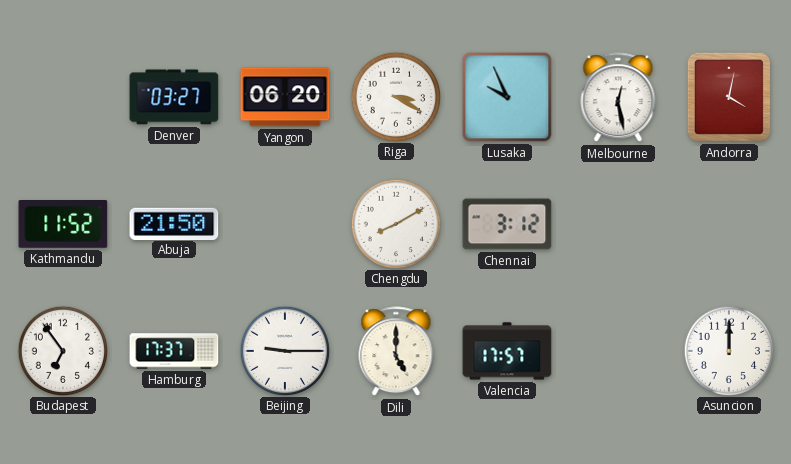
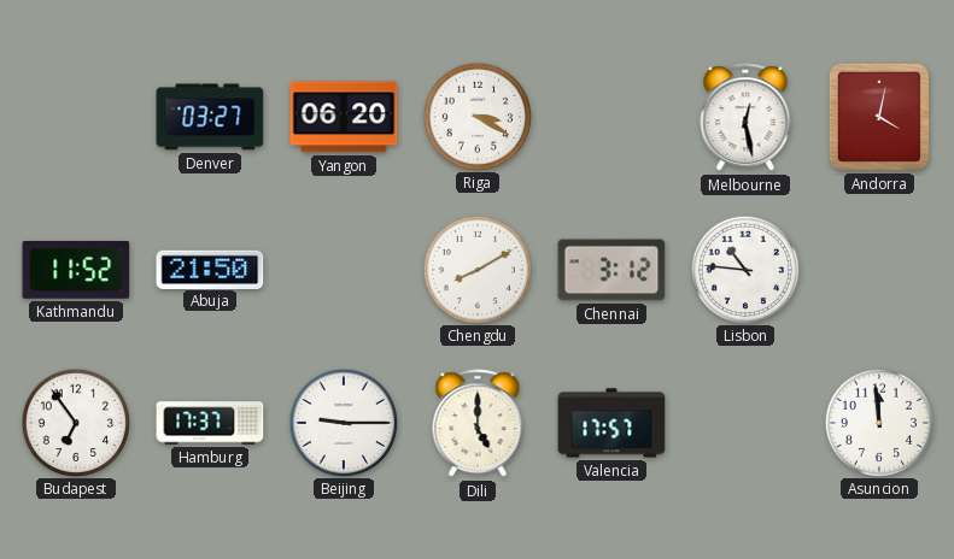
Lusaka: 9:56 -> none (507, 97)
Lisbon: none -> 10:46 (744, 269)
Asuncion: 12:00 -> 11:59 (878, 422)
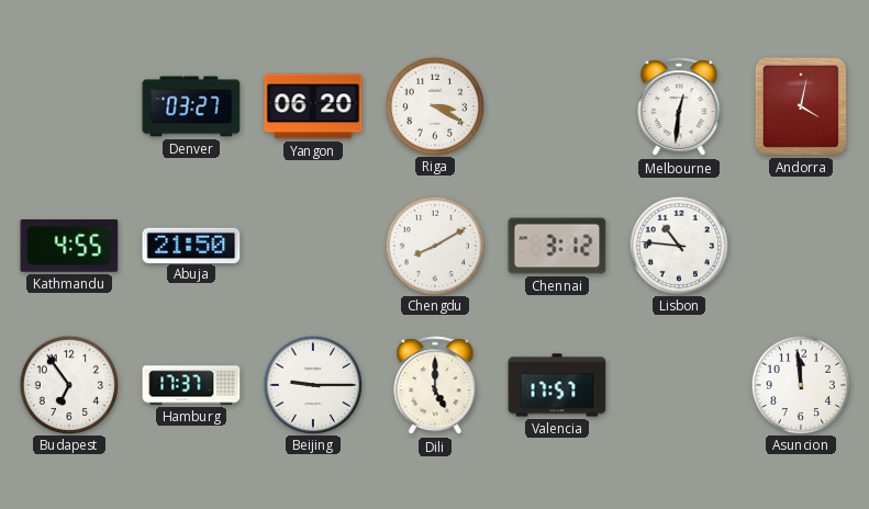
Melbourne: 12:28 -> 12:31 (679, 108)
Kathmandu: 11:52 -> 4:55 (69, 247)
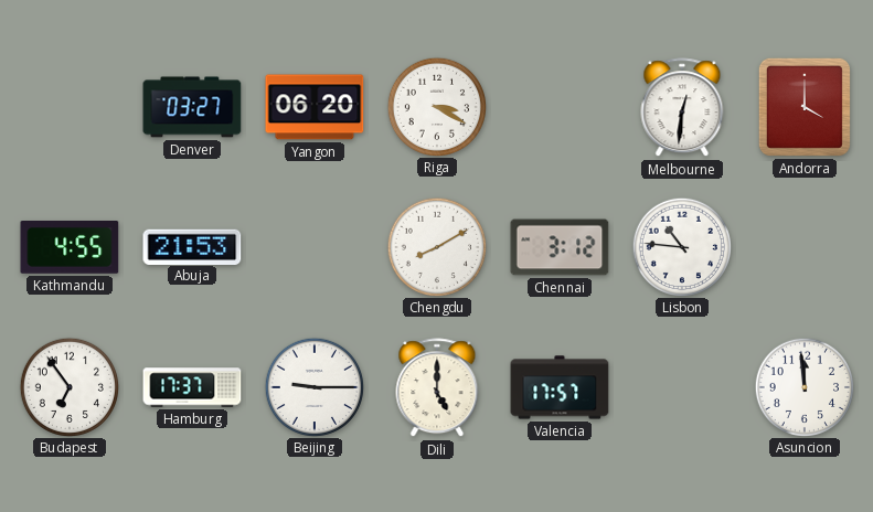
Andorra: 4:02 -> 4:00 (805, 107)
Abuja: 21:50 -> 21:53 (192, 246)
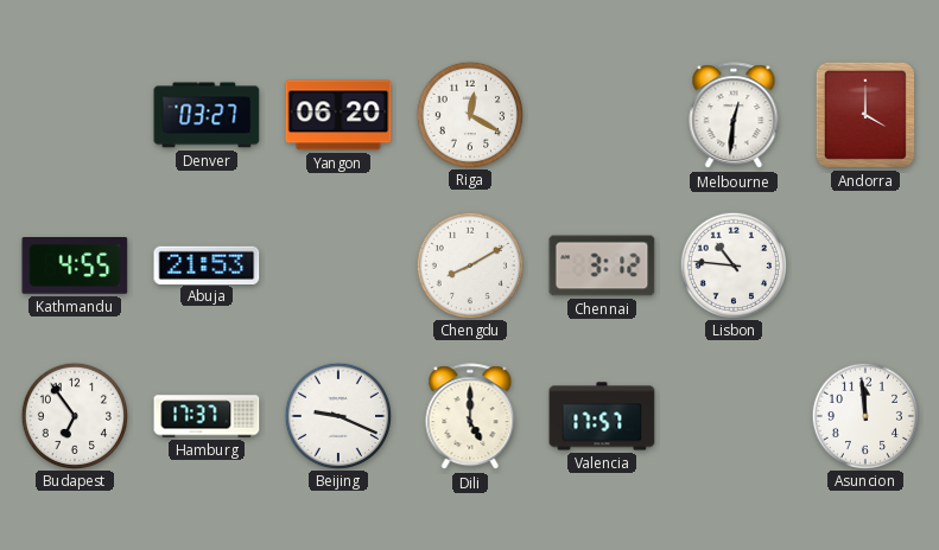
Riga: 3:20 -> 12:20 (469, 114)
Beijing: 9:15 -> 9:19 (337, 415)
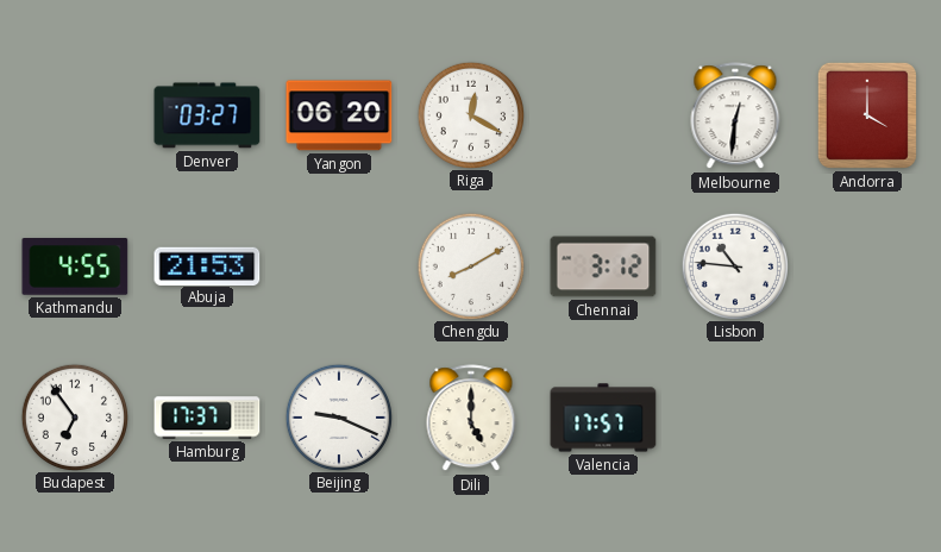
Asuncion: 11:59 -> none (864, 415)
